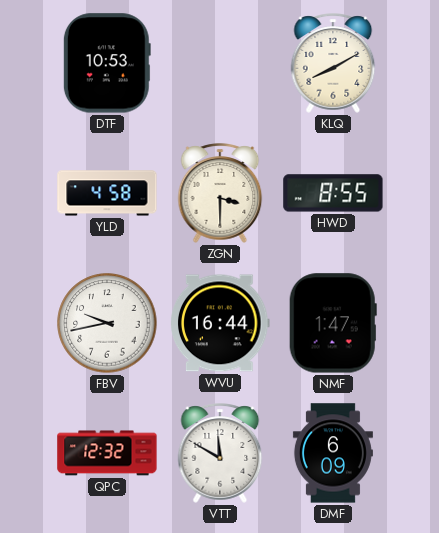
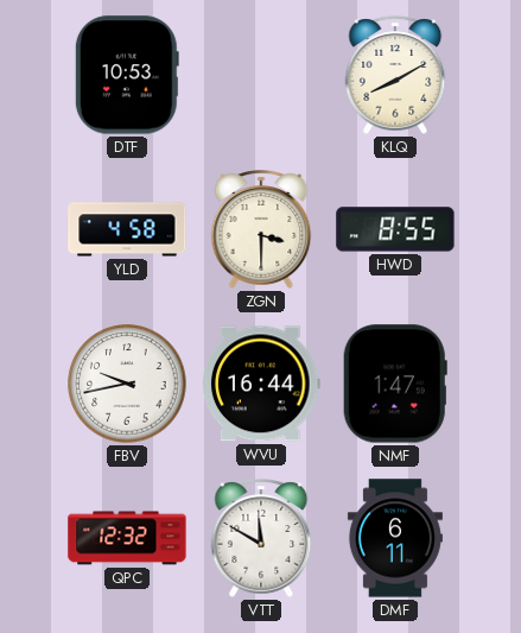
DMF: 6:09 -> 6:11 (395, 538)
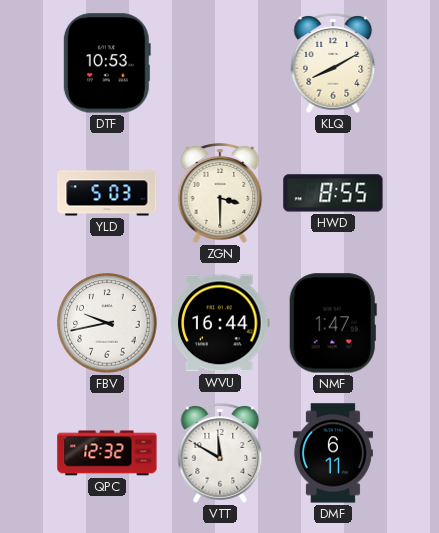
YLD: 4:58 -> 5:03 (107, 193)
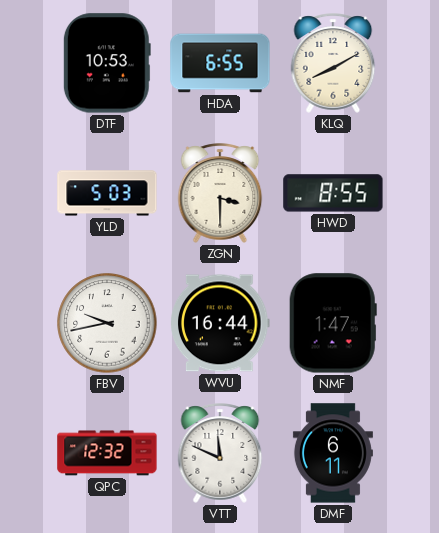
HDA: none -> 6:55 (220, 63)
VTT: 11:50 -> 11:49 (220, 453)
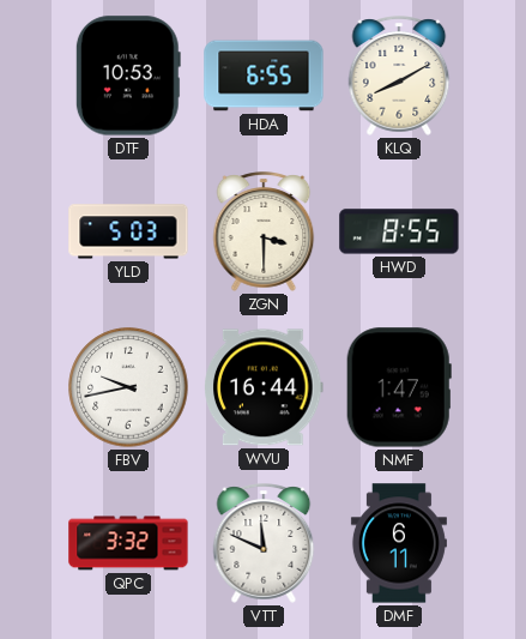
QPC: 12:32 -> 3:32 (128, 543)
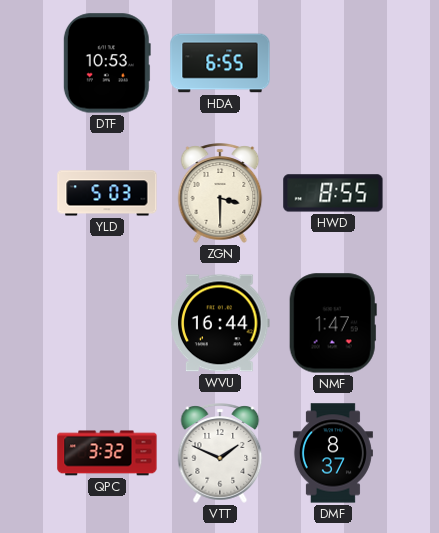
KLQ: 8:10 -> none (399, 76)
FBV: 9:43 -> none (128, 387)
VTT: 11:49 -> 1:49 (220, 453)
DMF: 6:11 -> 8:37 (333, 453)
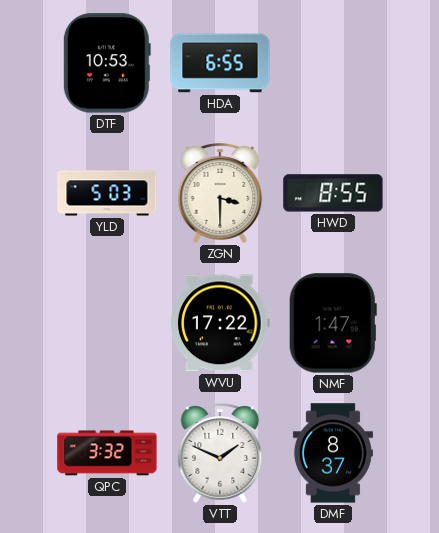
WVU: 16:44 -> 17:22 (220, 323)
